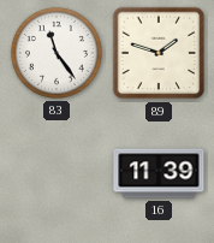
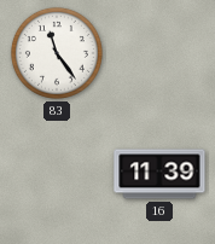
89: 1:48 -> none (159, 53)
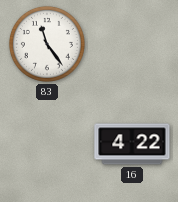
16: 11:39 -> 4:22 (132, 144)
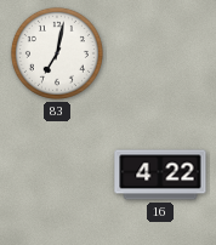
83: 11:24 -> 7:02 (57, 53)
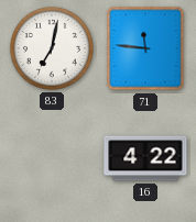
71: none -> 11:46 (145, 48)
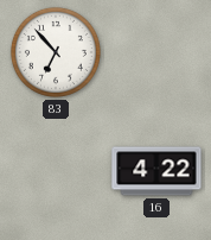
83: 7:02 -> 6:53 (56, 52)
71: 11:46 -> none (145, 48)
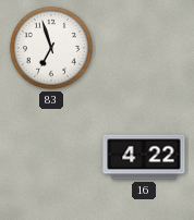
83: 6:53 -> 6:57 (51, 48)
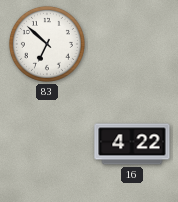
83: 6:57 -> 6:52 (47, 44)
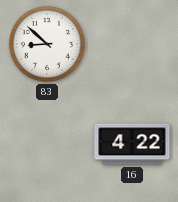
83: 6:52 -> 8:52 (47, 44)
